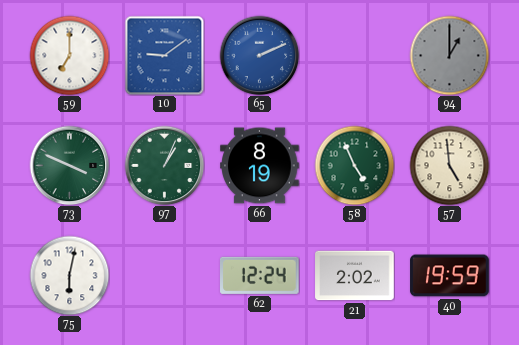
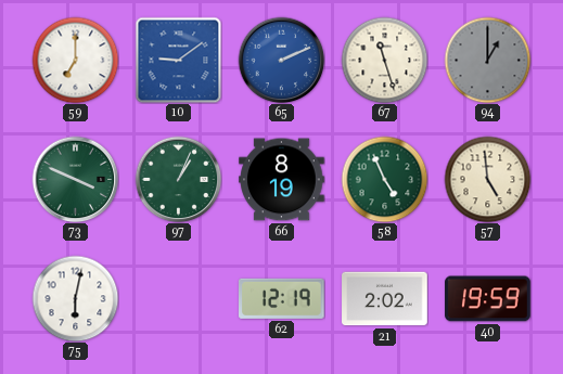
67: none -> 11:27 (384, 60)
62: 12:24 -> 12:19 (282, 298)
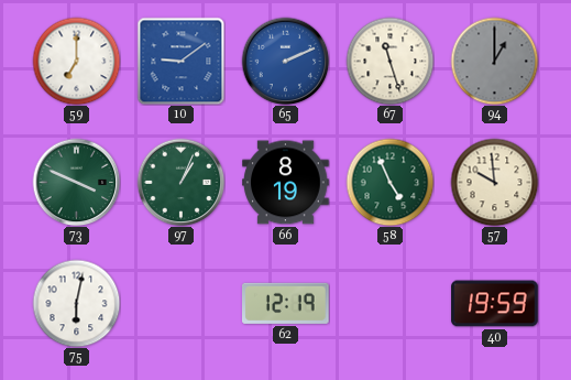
57: 4:59 -> 9:59 (494, 182)
21: 2:02 -> none (385, 299)
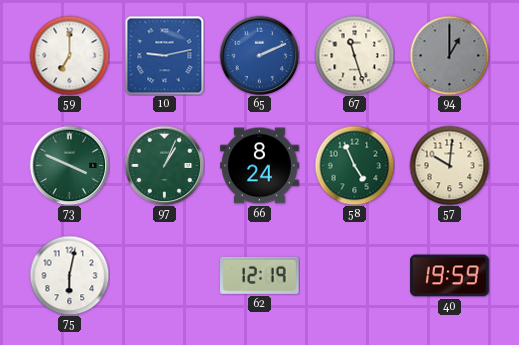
10: 9:09 -> 9:13 (164, 55)
66: 8:19 -> 8:24 (260, 166)
57: 9:59 -> 10:01 (449, 165)
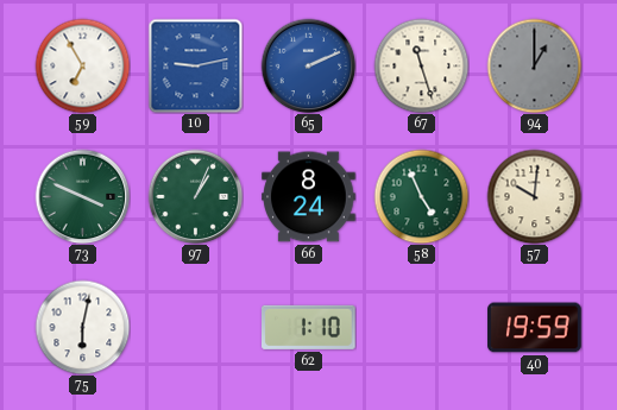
59: 7:00 -> 6:55 (82, 65)
62: 12:19 -> 1:10 (309, 327)
